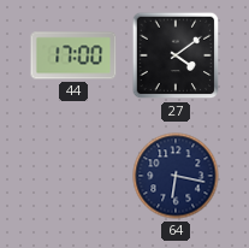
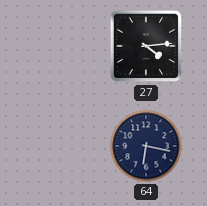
44: 17:00 -> none (73, 55)
27: 4:09 -> 4:14 (146, 46)
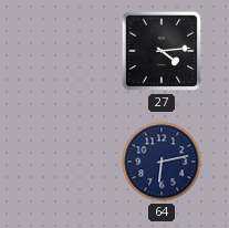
64: 6:17 -> 6:13 (162, 162)
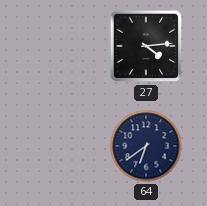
64: 6:13 -> 6:39 (146, 146)
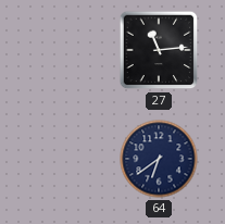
27: 4:14 -> 11:14 (159, 50)
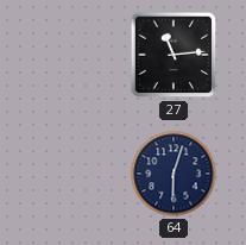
64: 6:39 -> 6:03 (174, 174)
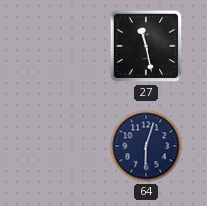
27: 11:14 -> 11:28 (146, 46)
